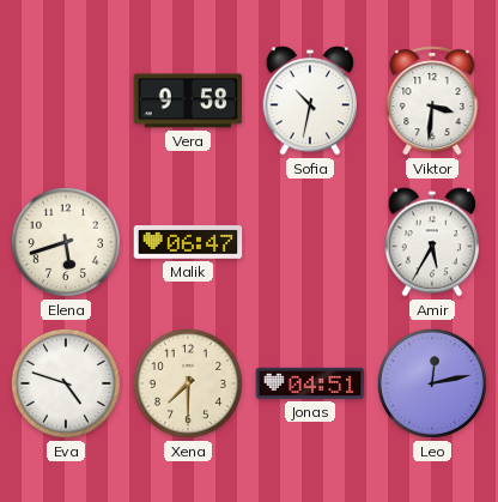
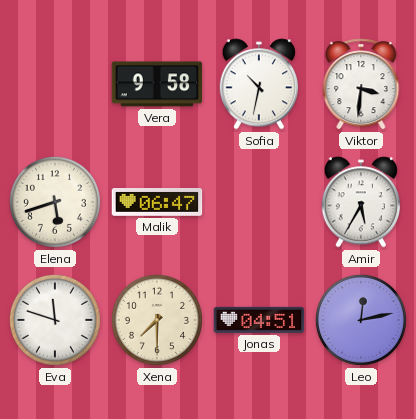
Eva: 4:48 -> 11:48 (55, 320)
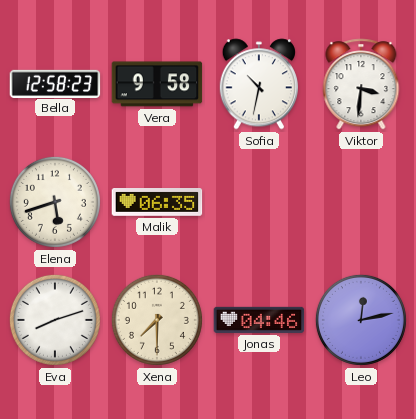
Bella: none -> 12:58 (55, 83)
Malik: 06:47 -> 06:35 (157, 202)
Amir: 5:35 -> none (360, 202)
Eva: 11:48 -> 8:12 (55, 320)
Jonas: 04:51 -> 04:46 (259, 320)
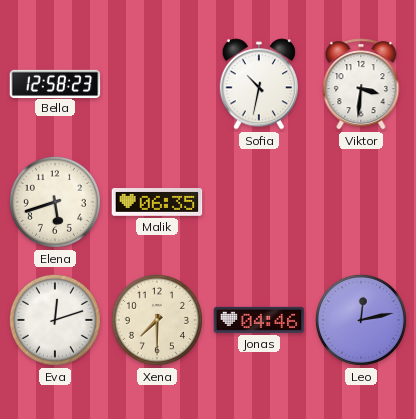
Vera: 9:58 -> none (157, 84)
Eva: 8:12 -> 12:12 (55, 320)
